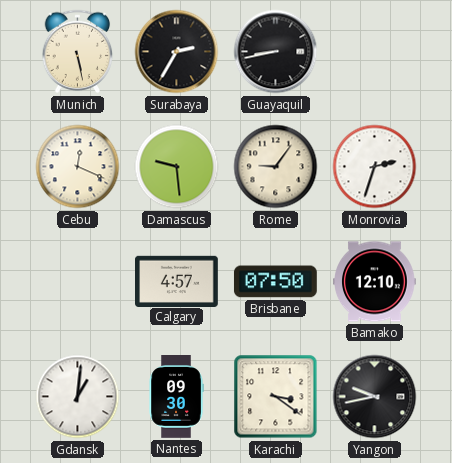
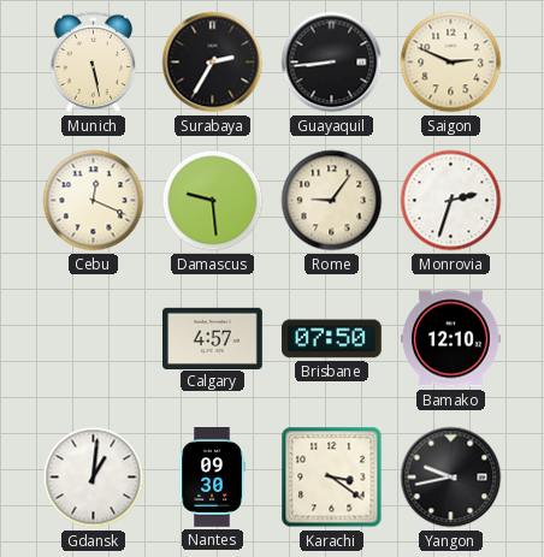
Guayaquil: 8:43 -> 8:44 (332, 63)
Saigon: none -> 2:49 (451, 63)
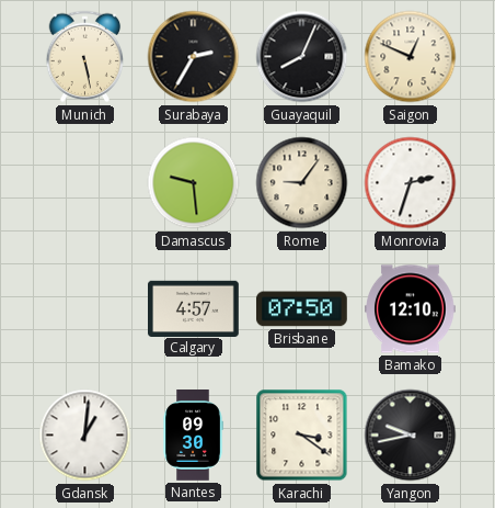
Guayaquil: 8:44 -> 8:04 (302, 57)
Saigon: 2:49 -> 12:49 (411, 57)
Cebu: 12:19 -> none (94, 201)
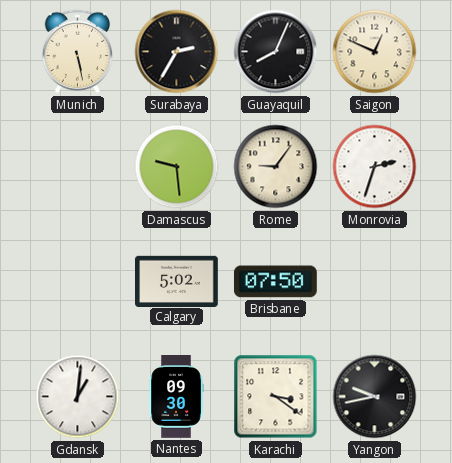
Calgary: 4:57 -> 5:02 (177, 281)
Bamako: 12:10 -> none (411, 309)
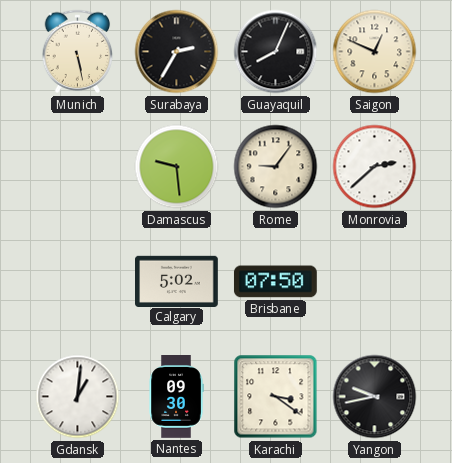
Monrovia: 2:33 -> 2:38 (375, 167)
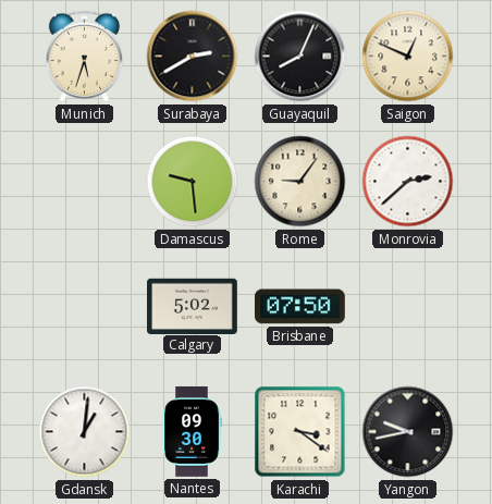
Munich: 5:28 -> 5:33 (85, 57)
Surabaya: 2:35 -> 2:40 (193, 57)
